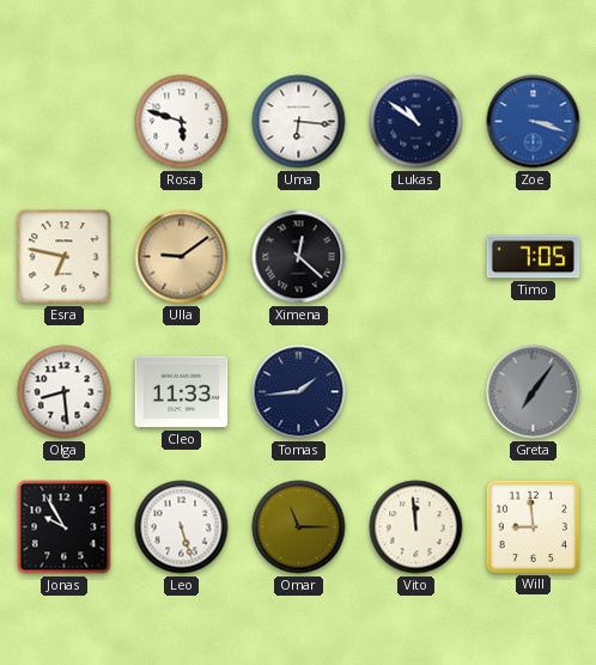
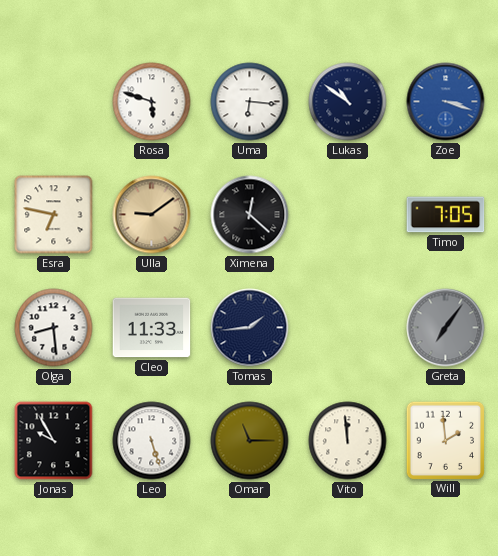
Will: 8:59 -> 1:59 (445, 440)
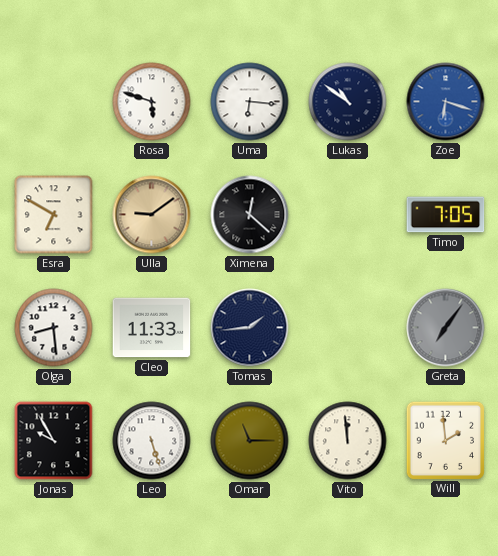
Zoe: 3:18 -> 6:18 (446, 102)
Esra: 6:47 -> 6:50 (54, 215)
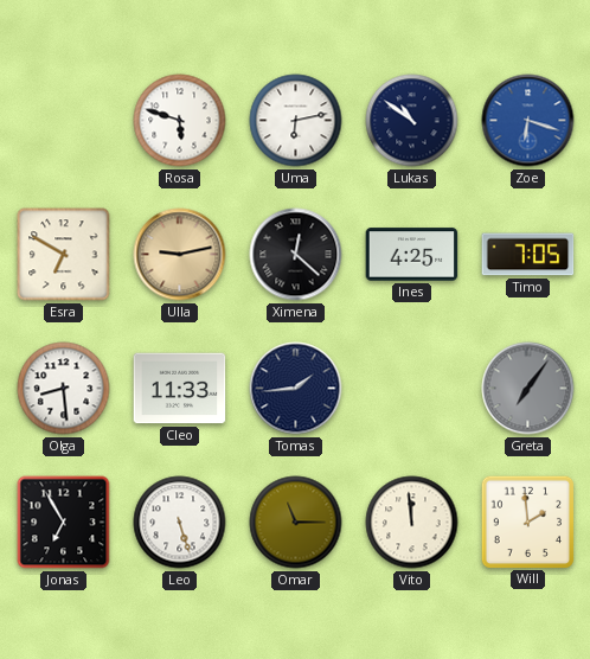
Uma: 6:16 -> 6:13 (296, 121)
Ulla: 9:09 -> 9:13 (180, 255)
Ines: none -> 4:25 (412, 255)
Jonas: 9:55 -> 6:55 (64, 523)
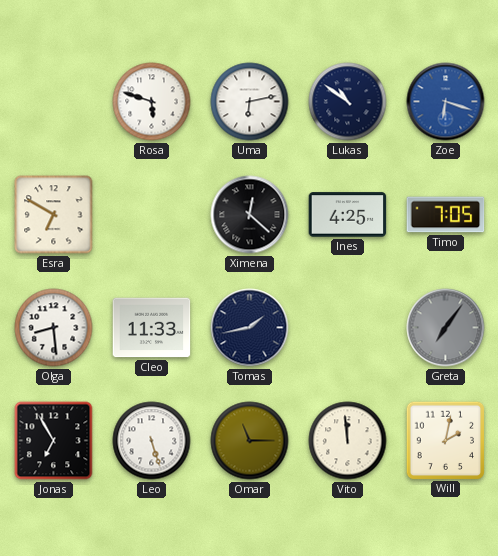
Ulla: 9:13 -> none (180, 255)
Tomas: 1:44 -> 1:43 (250, 328)
Will: 1:59 -> 2:02 (445, 440)
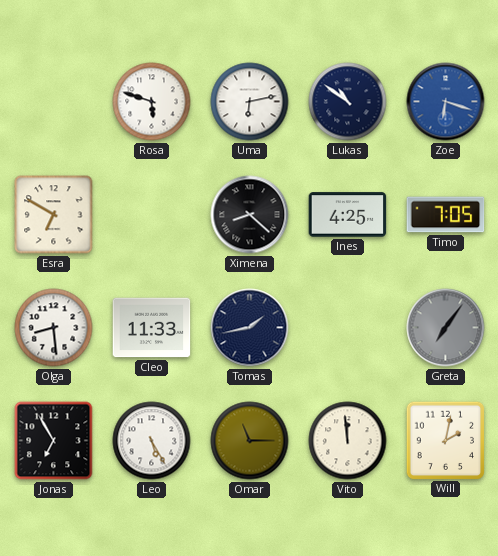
Ximena: 12:22 -> 8:22 (250, 215)
Leo: 5:27 -> 5:25 (152, 441)
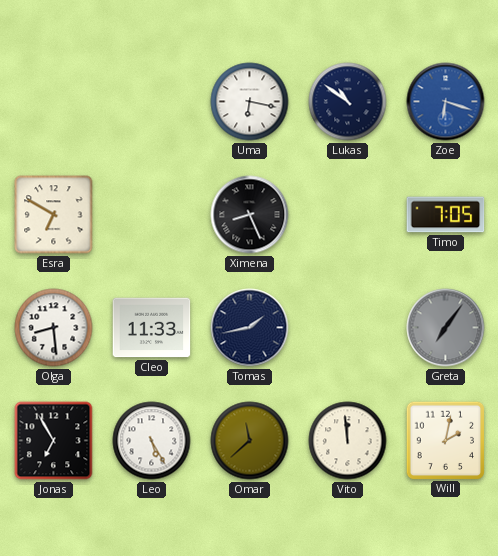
Rosa: 5:48 -> none (152, 102)
Uma: 6:13 -> 6:17 (250, 102)
Ximena: 8:22 -> 8:26 (250, 215)
Ines: 4:25 -> none (348, 215)
Omar: 11:15 -> 11:38 (250, 441)
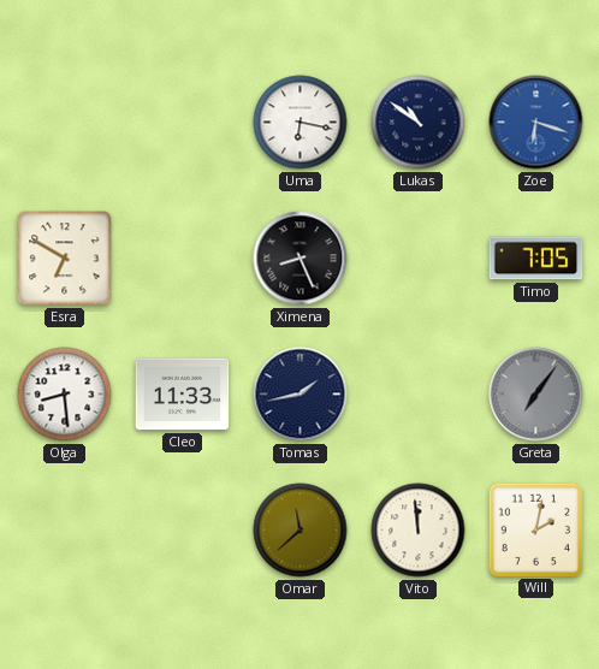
Jonas: 6:55 -> none (54, 441)
Leo: 5:25 -> none (152, 441)
